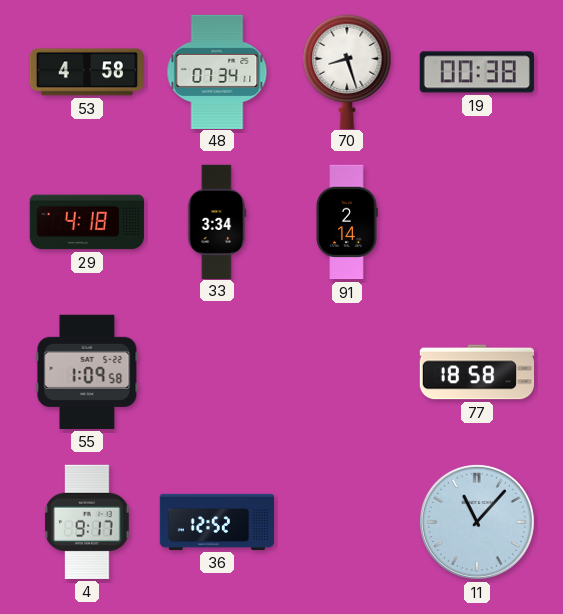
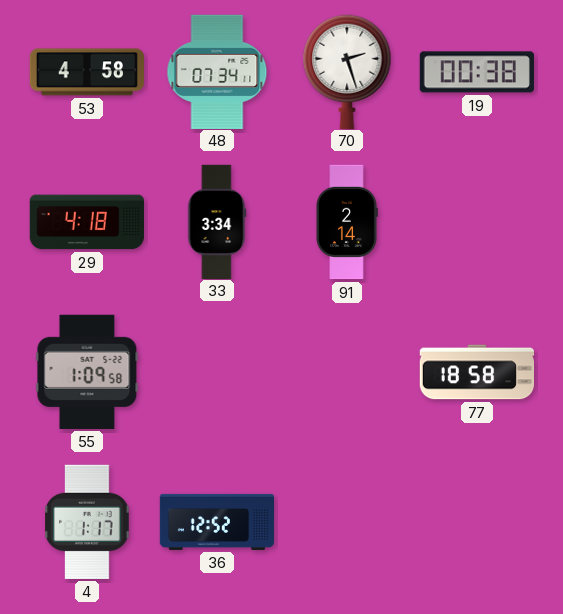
70: 8:27 -> 2:27 (347, 71)
4: 9:17 -> 1:17 (87, 522)
11: 11:07 -> none (477, 522)
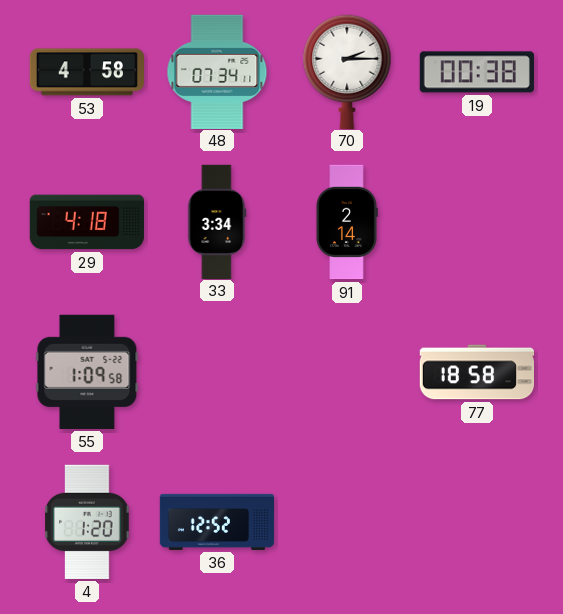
70: 2:27 -> 2:15 (347, 71)
4: 1:17 -> 1:20 (87, 522)
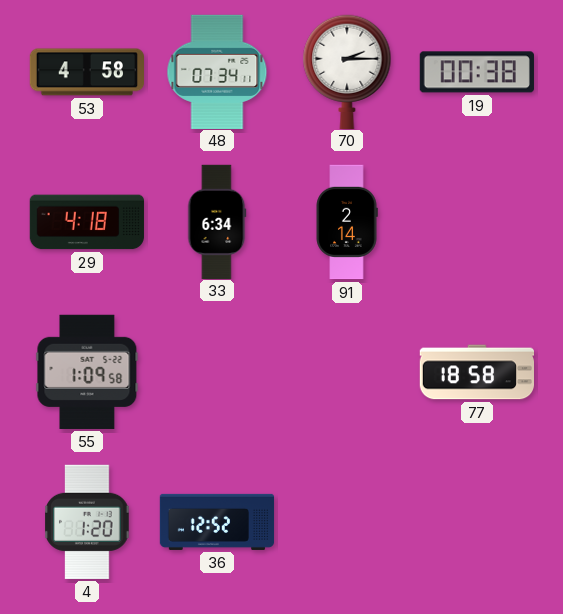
33: 3:34 -> 6:34 (217, 221)
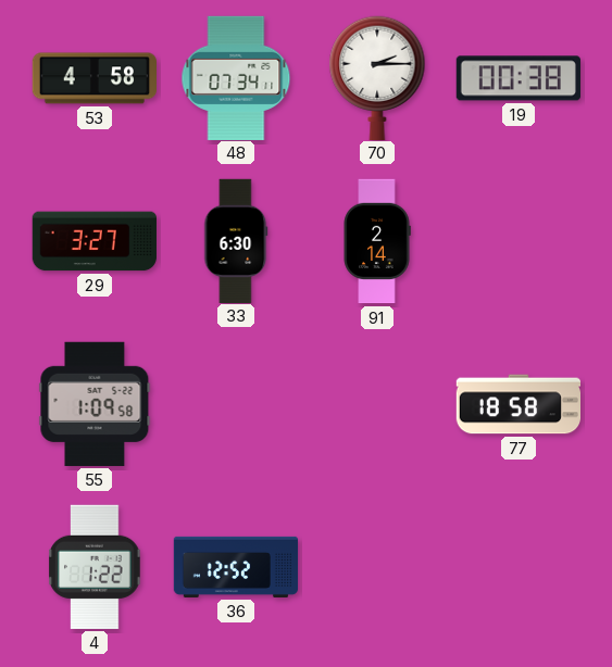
29: 4:18 -> 3:27 (95, 241)
33: 6:34 -> 6:30 (236, 240)
4: 1:20 -> 1:22 (95, 567)
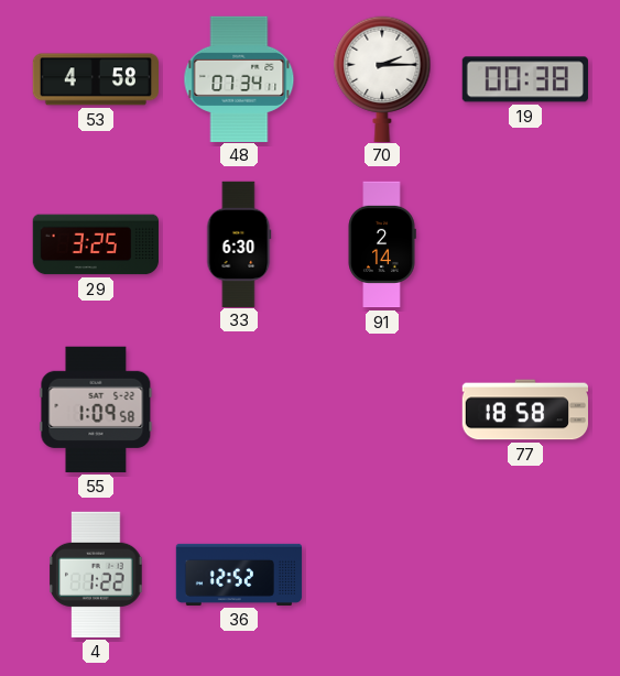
29: 3:27 -> 3:25 (96, 244)
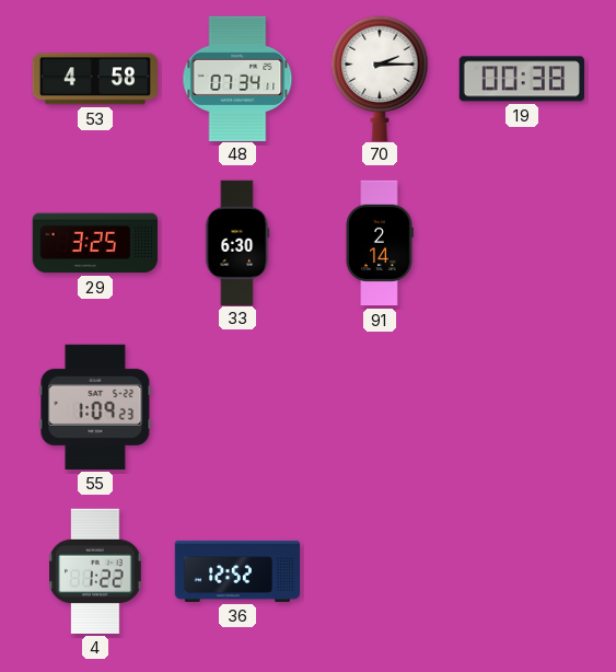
55: 1:09:58 -> 1:09:23 (95, 407)
77: 18:58 -> none (524, 410)
